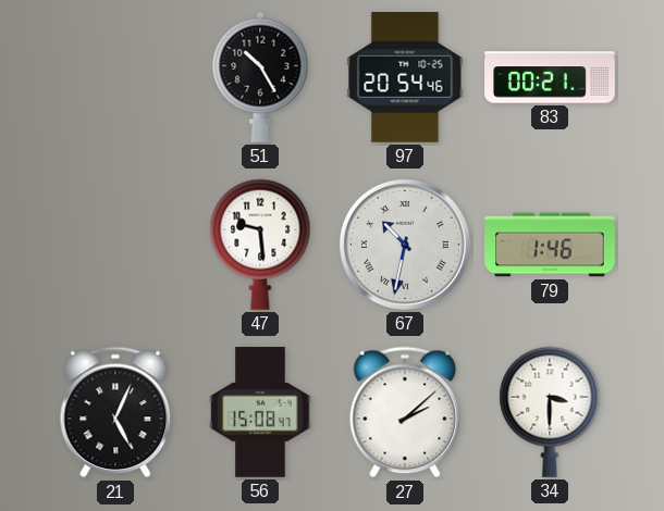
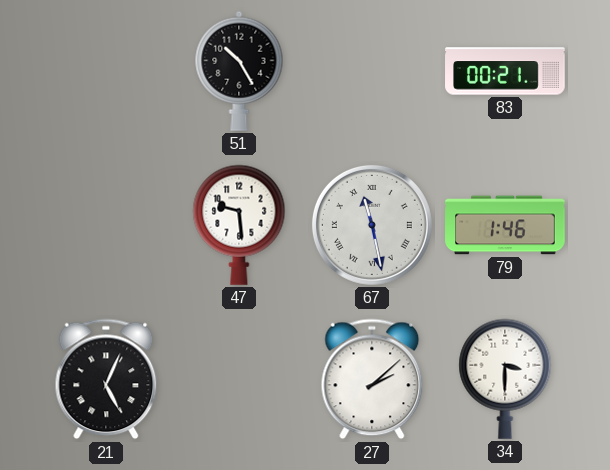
97: 20:54 -> none (405, 78)
67: 10:32 -> 11:28 (372, 225)
56: 15:08 -> none (260, 412)
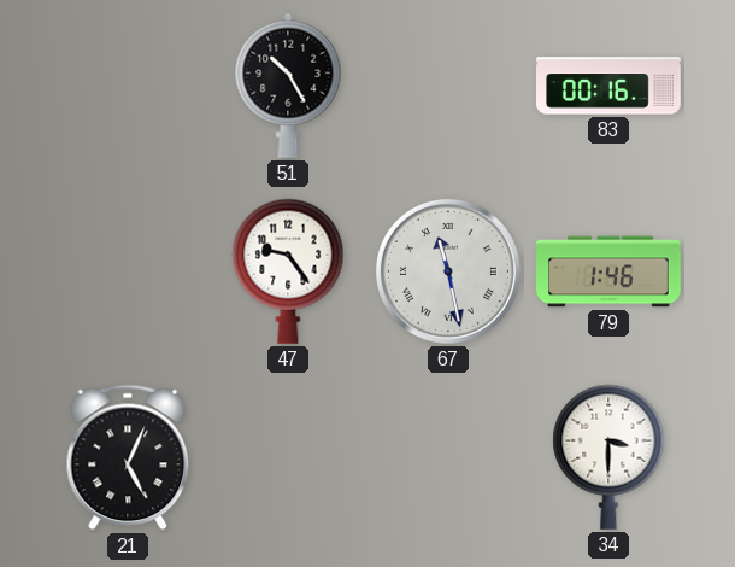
83: 00:21 -> 00:16 (608, 86)
47: 9:29 -> 9:24 (288, 271)
27: 2:08 -> none (372, 379)
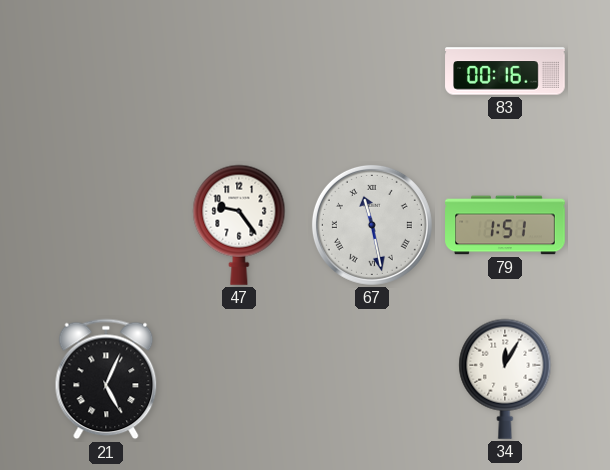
51: 10:25 -> none (288, 86)
79: 1:46 -> 1:51 (505, 225)
34: 3:30 -> 12:05 (505, 379)
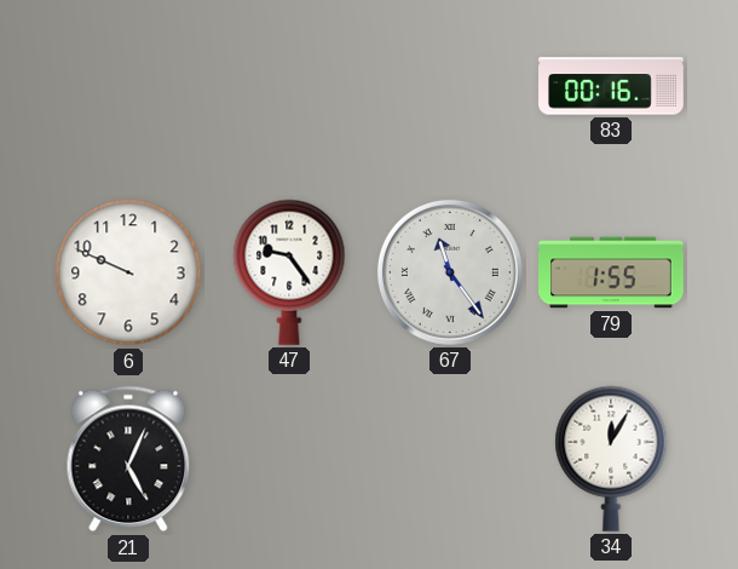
6: none -> 9:49 (128, 272)
67: 11:28 -> 11:24 (450, 272)
79: 1:51 -> 1:55 (611, 272)
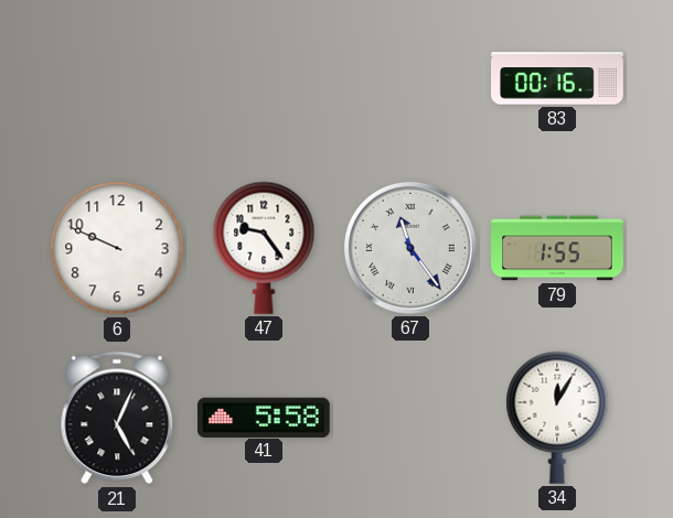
41: none -> 5:58 (265, 417)
